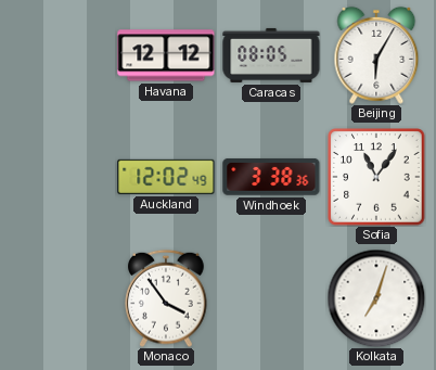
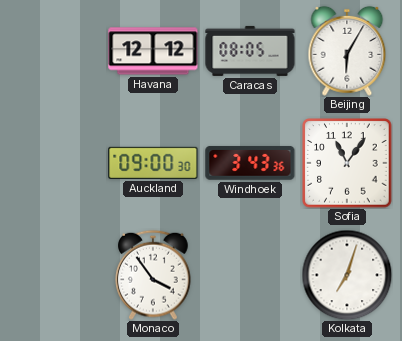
Auckland: 12:02 -> 09:00 (153, 163)
Windhoek: 3:38 -> 3:43 (250, 163)
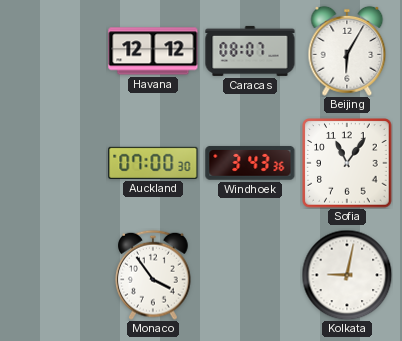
Caracas: 08:05 -> 08:07 (250, 51)
Auckland: 09:00 -> 07:00 (153, 163)
Kolkata: 7:03 -> 9:02 (347, 275)
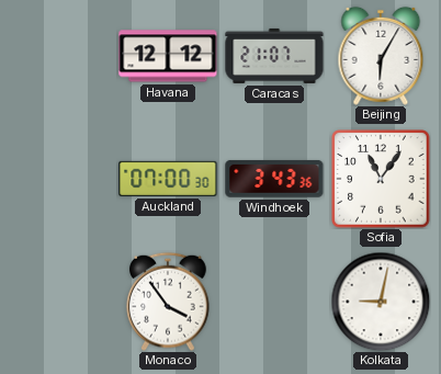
Caracas: 08:07 -> 21:07 (274, 56)
